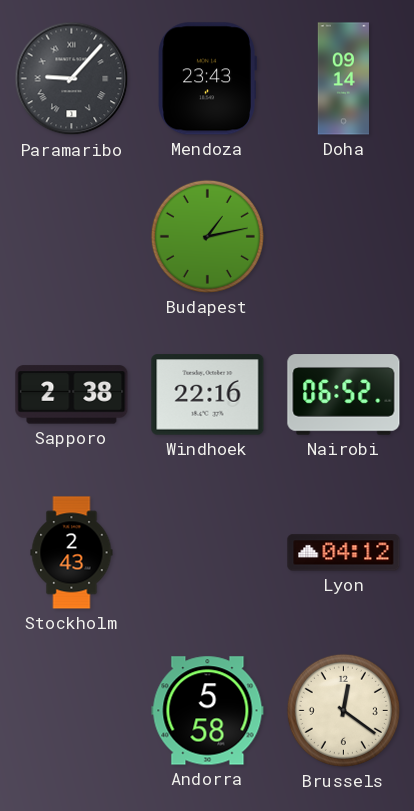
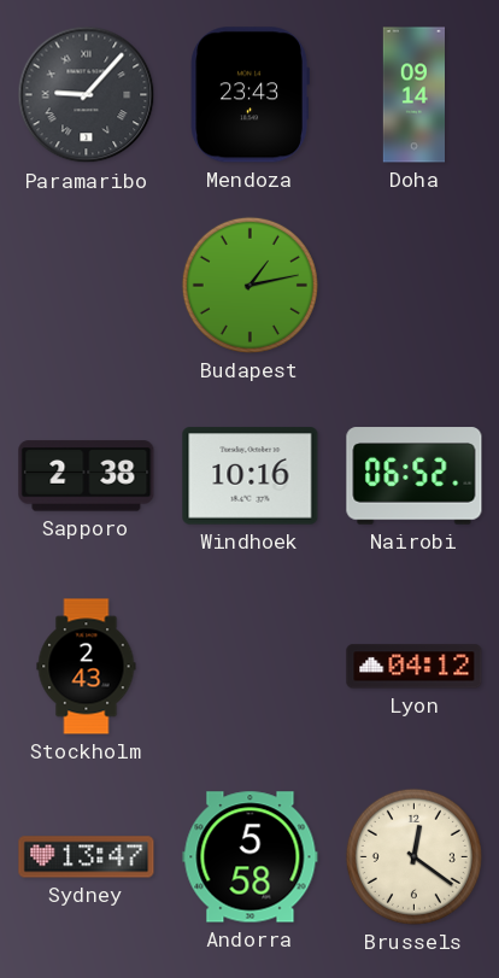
Windhoek: 22:16 -> 10:16 (251, 476)
Sydney: none -> 13:47 (87, 857)
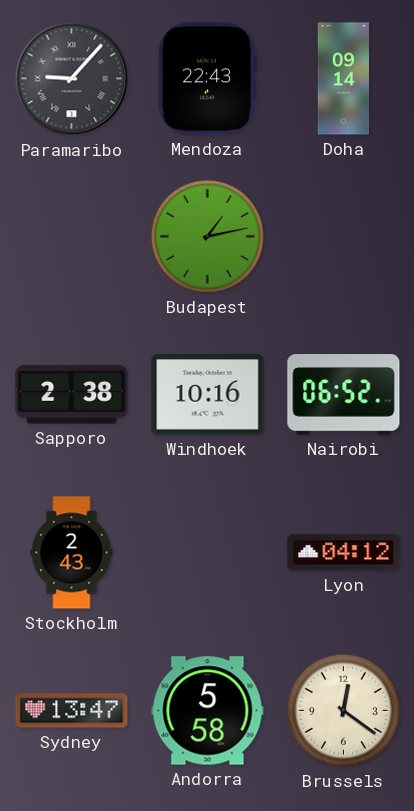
Mendoza: 23:43 -> 22:43 (207, 79)
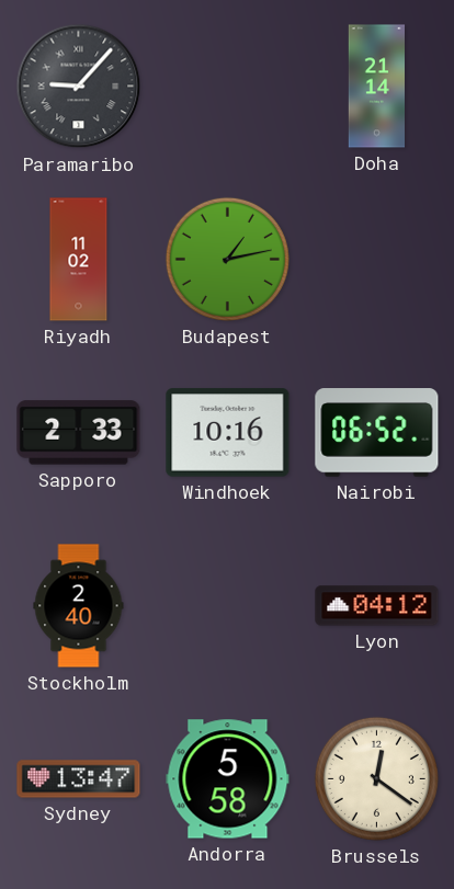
Mendoza: 22:43 -> none (207, 79)
Doha: 09:14 -> 21:14 (376, 87)
Riyadh: none -> 11:02 (79, 260)
Sapporo: 2:38 -> 2:33 (79, 433)
Stockholm: 2:43 -> 2:40 (79, 606)
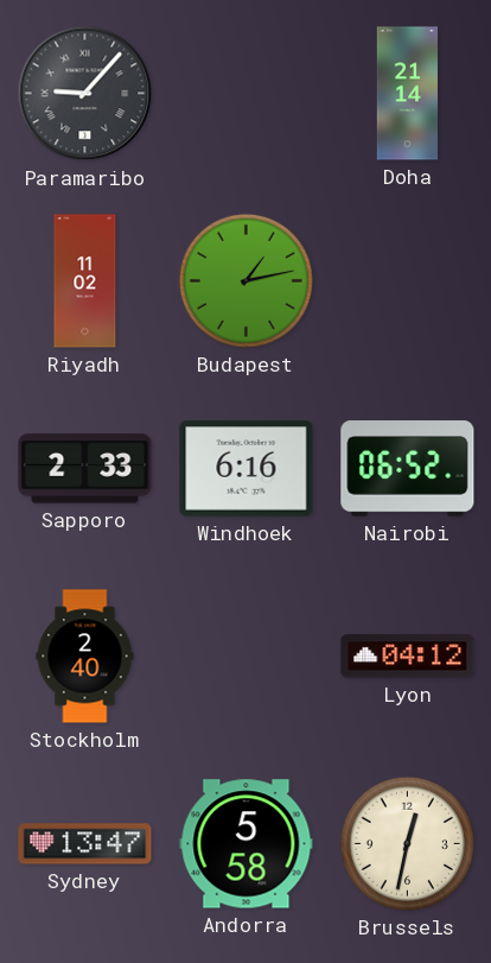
Windhoek: 10:16 -> 6:16 (247, 469)
Brussels: 12:21 -> 12:32 (407, 843)
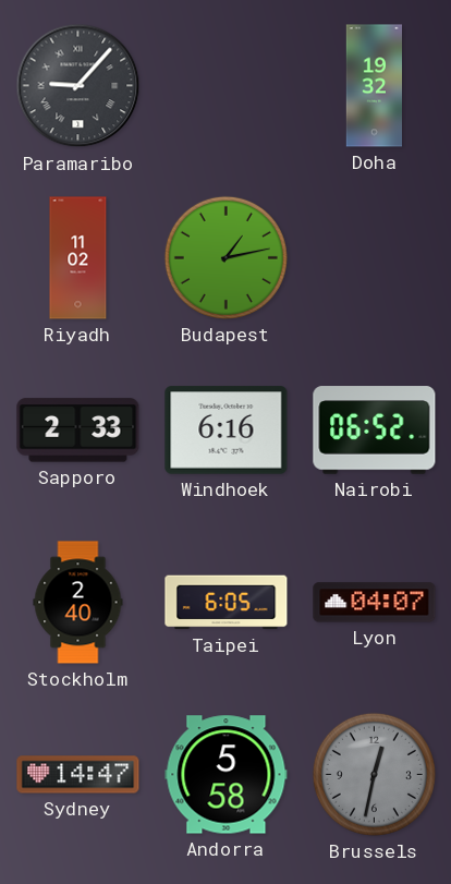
Doha: 21:14 -> 19:32 (374, 86)
Taipei: none -> 6:05 (227, 603)
Lyon: 04:12 -> 04:07 (375, 603)
Sydney: 13:47 -> 14:47 (78, 775)
Brussels dial: cream -> grey (374, 774)
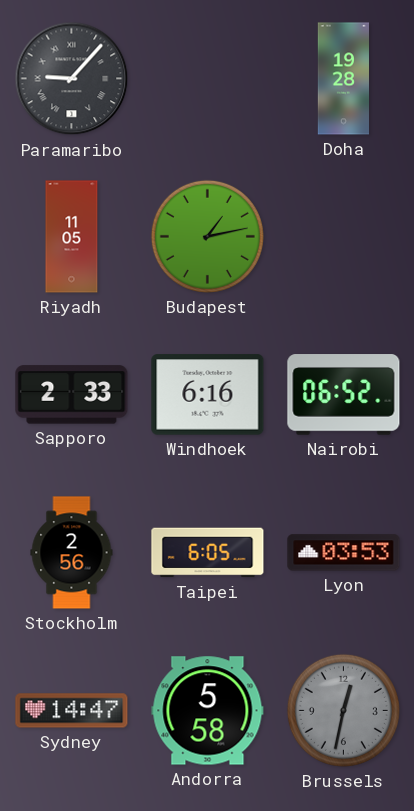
Doha: 19:32 -> 19:28 (343, 79)
Riyadh: 11:02 -> 11:05 (72, 237)
Stockholm: 2:40 -> 2:56 (72, 553)
Lyon: 04:07 -> 03:53 (344, 553)
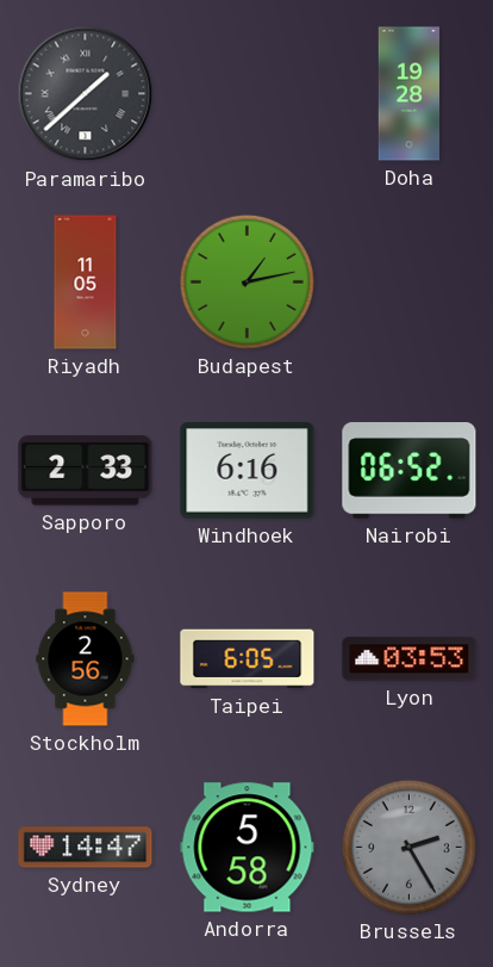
Paramaribo: 9:07 -> 1:38 (86, 94)
Brussels: 12:32 -> 2:25 (408, 847)
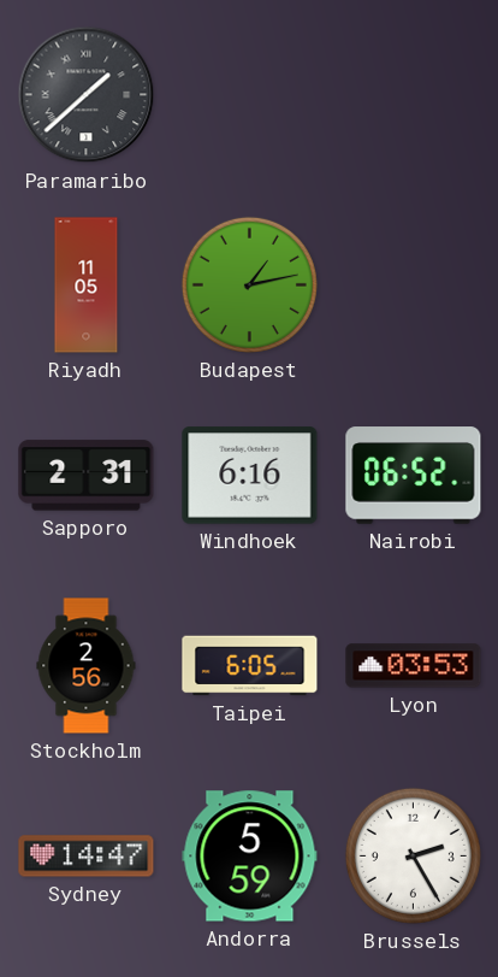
Doha: 19:28 -> none (408, 94)
Sapporo: 2:33 -> 2:31 (87, 476)
Andorra: 5:58 -> 5:59 (250, 857)
Brussels dial: grey -> white (413, 855)
